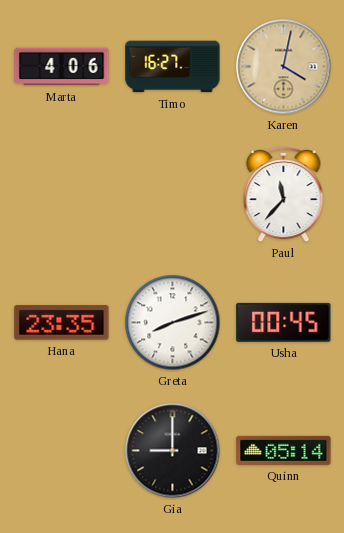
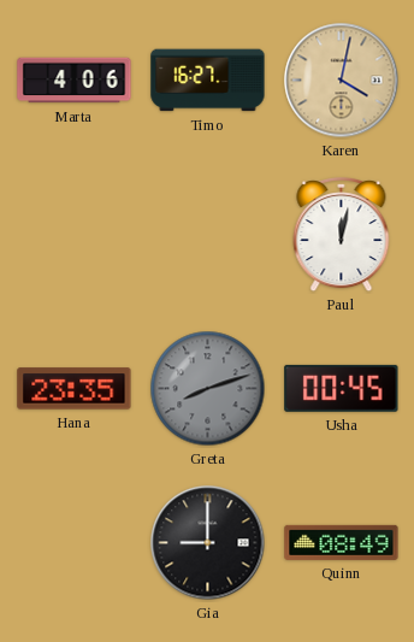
Paul: 11:37 -> 12:02 (342, 235)
Greta dial: white -> grey (208, 389)
Quinn: 05:14 -> 08:49 (342, 542)
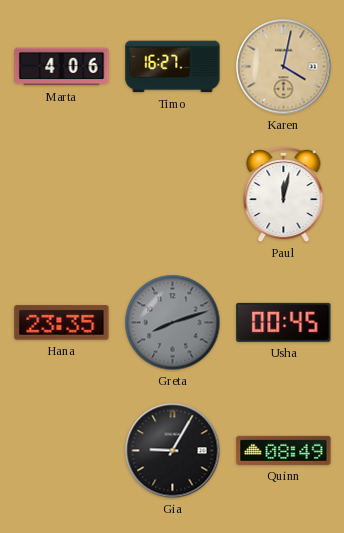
Gia: 9:00 -> 9:05 (173, 451)
